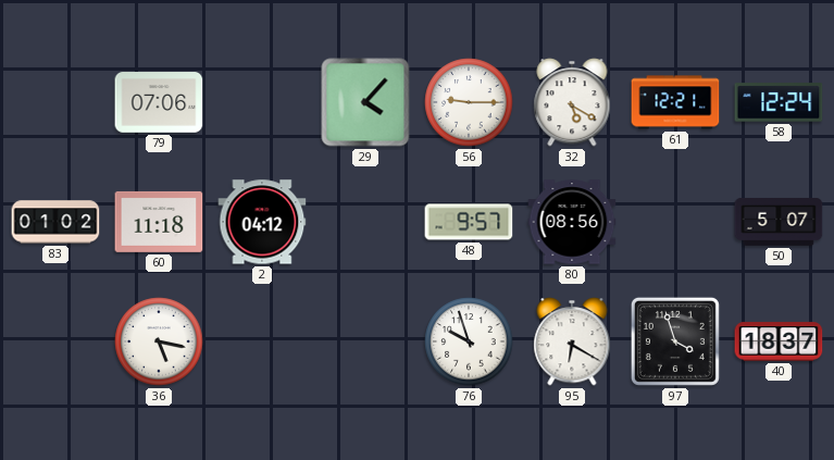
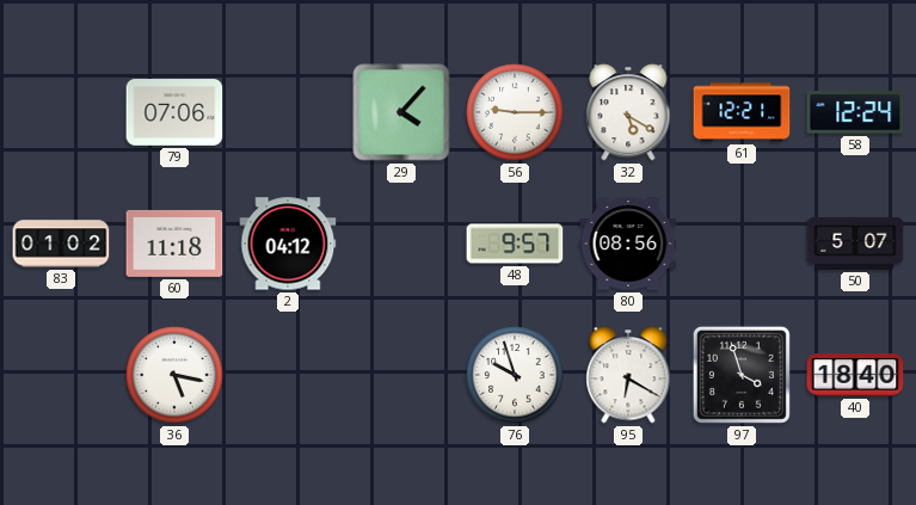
40: 18:37 -> 18:40 (855, 375)
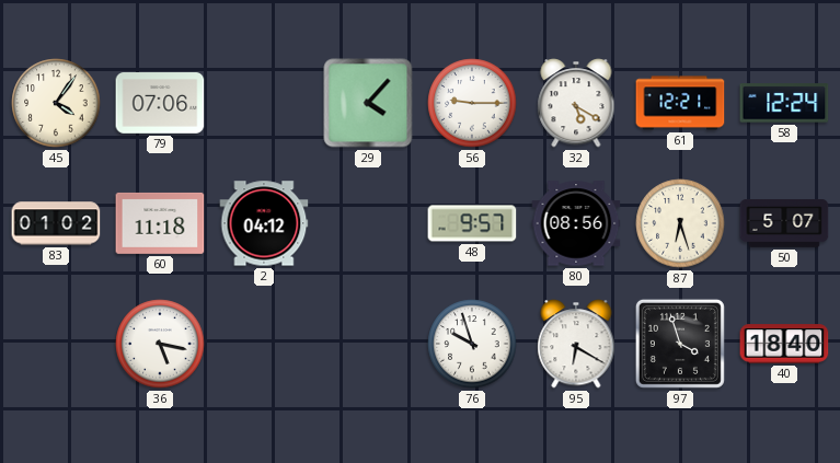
45: none -> 4:06 (56, 103)
87: none -> 6:27 (680, 223)
